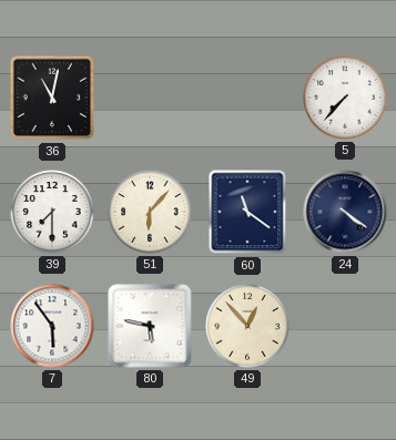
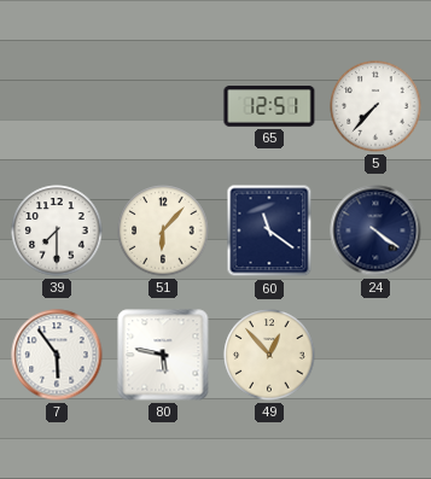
36: 11:02 -> none (52, 98)
65: none -> 12:51 (269, 106)
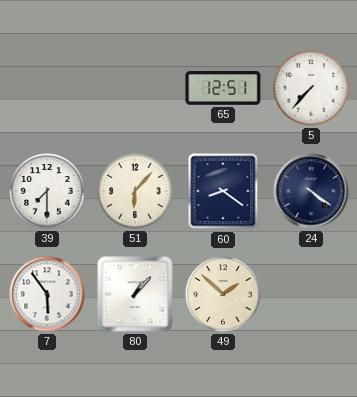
60: 11:21 -> 8:21 (223, 191)
80: 5:47 -> 1:07 (135, 294)
49: 12:53 -> 1:52 (223, 294)
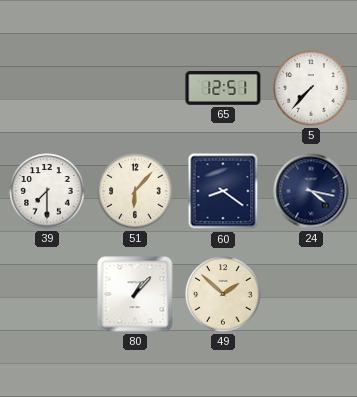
24: 4:21 -> 4:17 (311, 191)
7: 5:54 -> none (47, 294)
